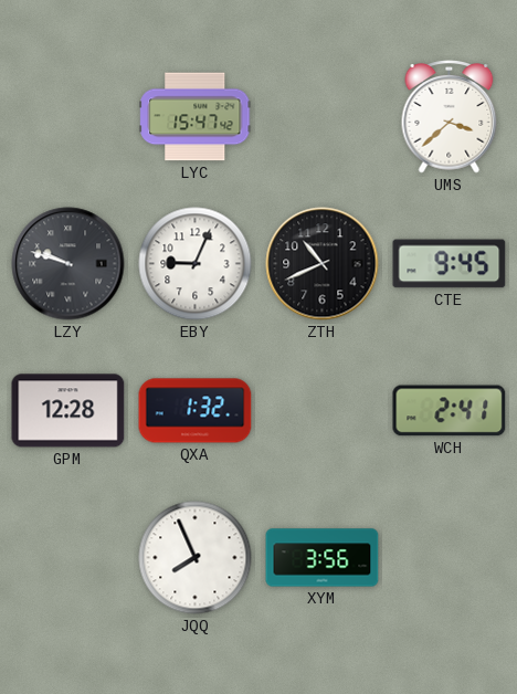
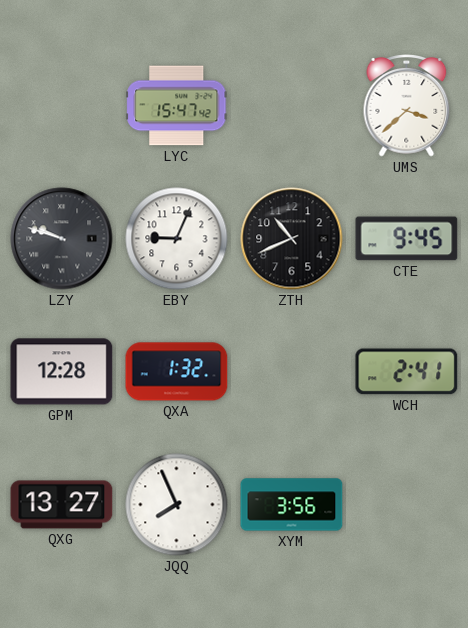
QXG: none -> 13:27 (62, 505)
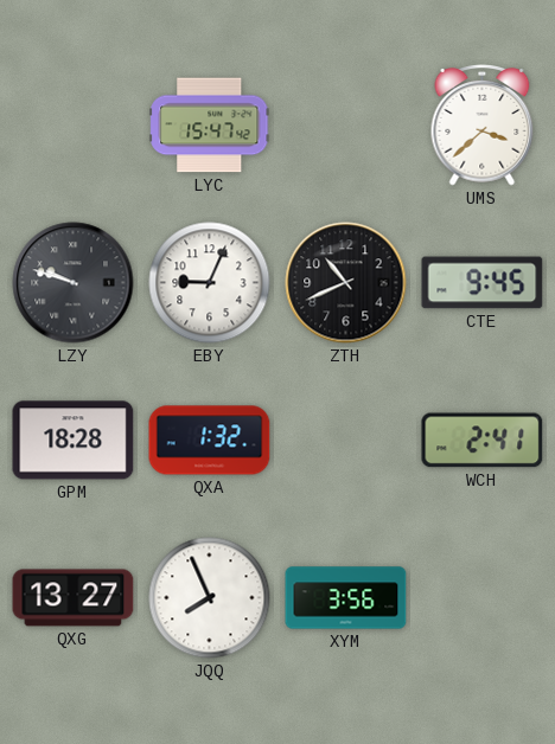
GPM: 12:28 -> 18:28 (74, 441)
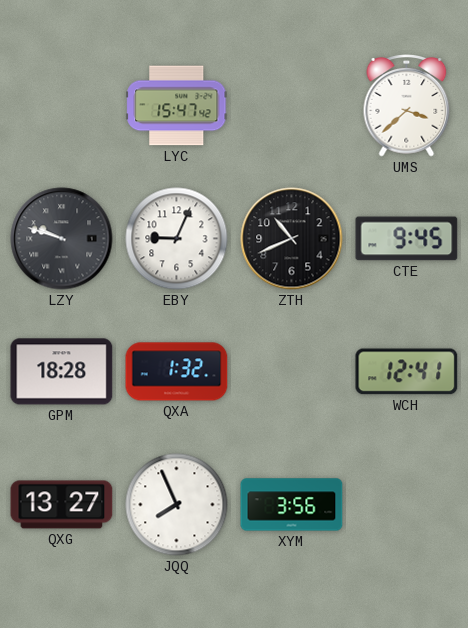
WCH: 2:41 -> 12:41 (407, 372)
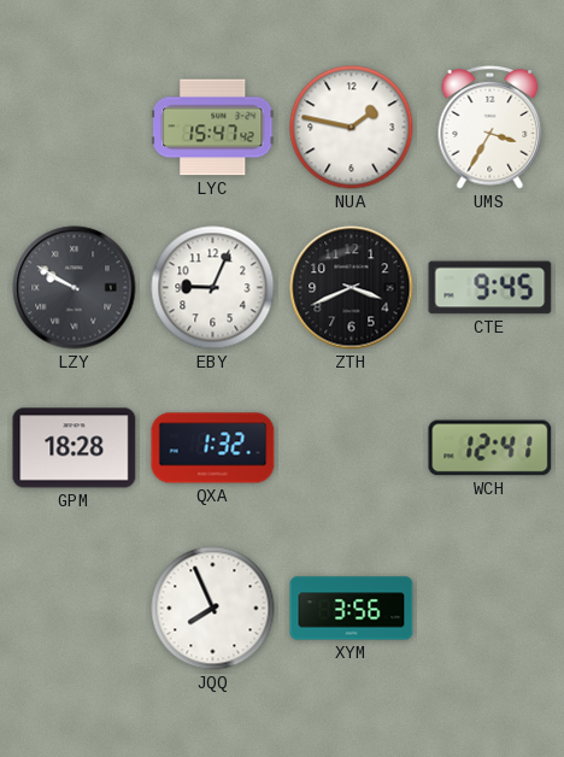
NUA: none -> 1:47 (352, 128)
UMS: 3:38 -> 3:35 (490, 128)
LZY: 9:48 -> 9:50 (75, 288)
ZTH: 10:41 -> 3:41 (352, 288)
QXG: 13:27 -> none (62, 505)
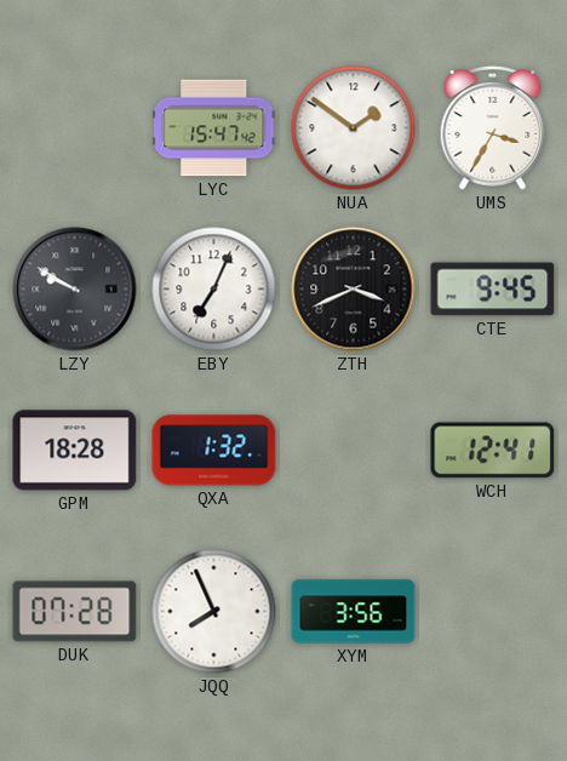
NUA: 1:47 -> 1:51 (354, 128)
EBY: 9:04 -> 7:04 (214, 290)
DUK: none -> 07:28 (75, 612)
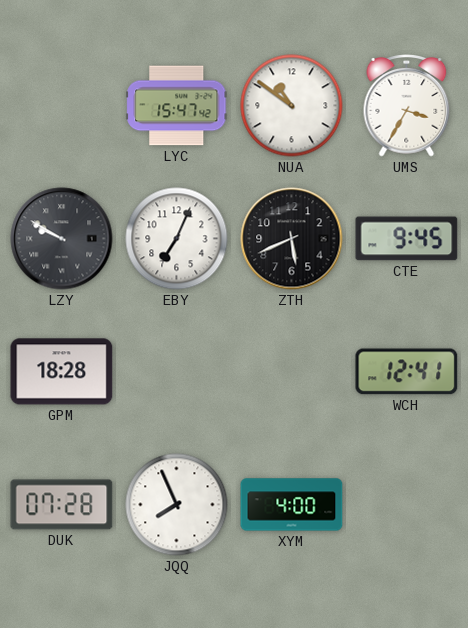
NUA: 1:51 -> 10:51 (292, 106)
ZTH: 3:41 -> 5:41 (292, 239)
QXA: 1:32 -> none (214, 451)
XYM: 3:56 -> 4:00 (292, 505)
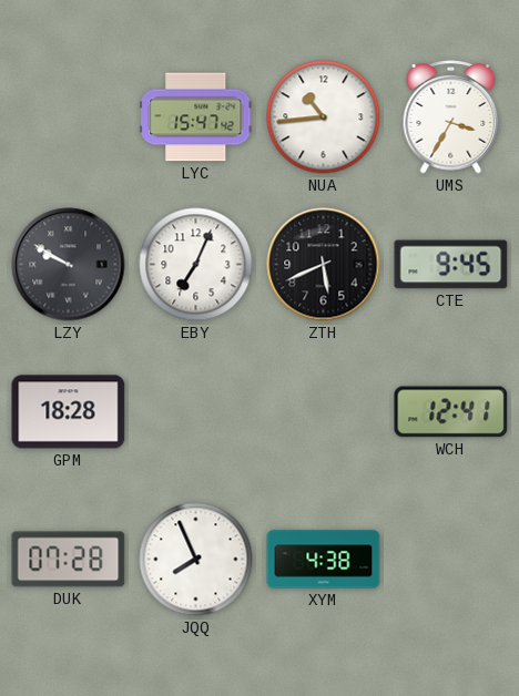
NUA: 10:51 -> 10:44 (324, 117)
XYM: 4:00 -> 4:38 (324, 560)
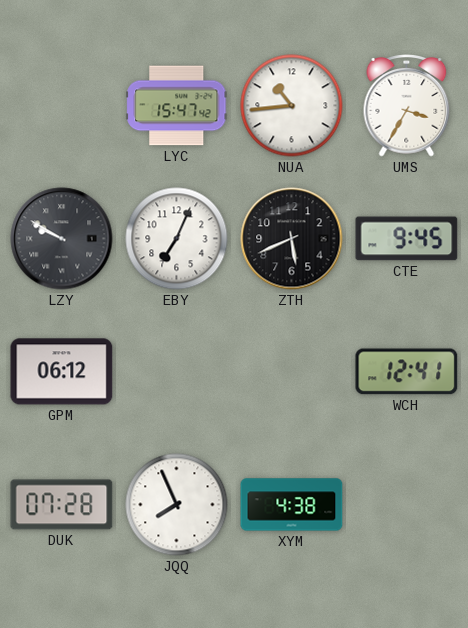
GPM: 18:28 -> 06:12 (62, 372)
